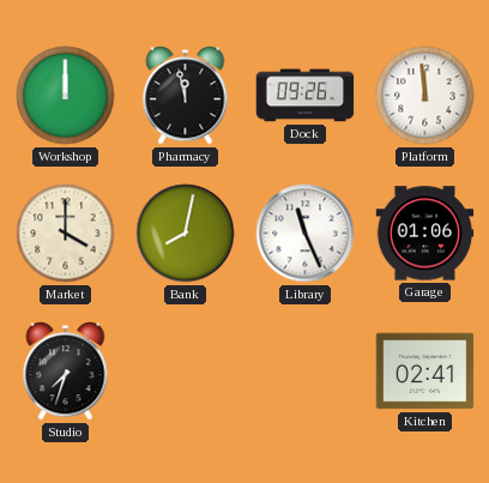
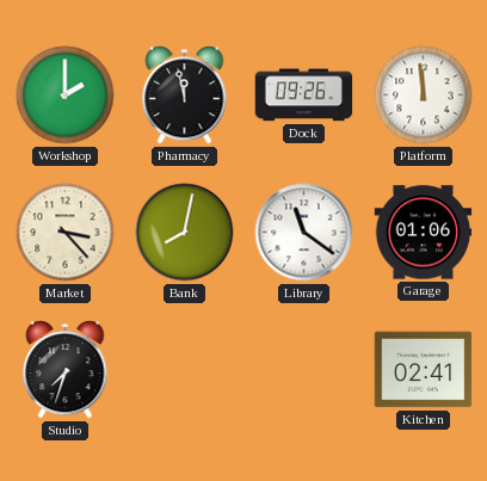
Workshop: 12:00 -> 2:00 (66, 95)
Market: 4:00 -> 3:23 (66, 233)
Library: 11:26 -> 11:21 (304, 233)
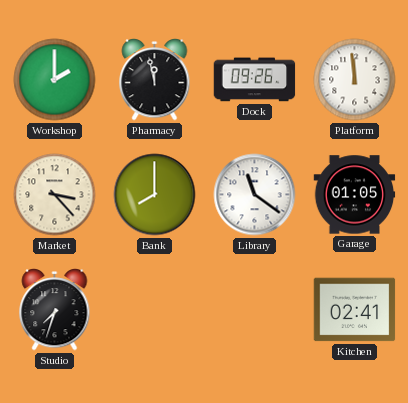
Bank: 8:02 -> 8:00 (155, 195)
Garage: 01:06 -> 01:05 (355, 195)
